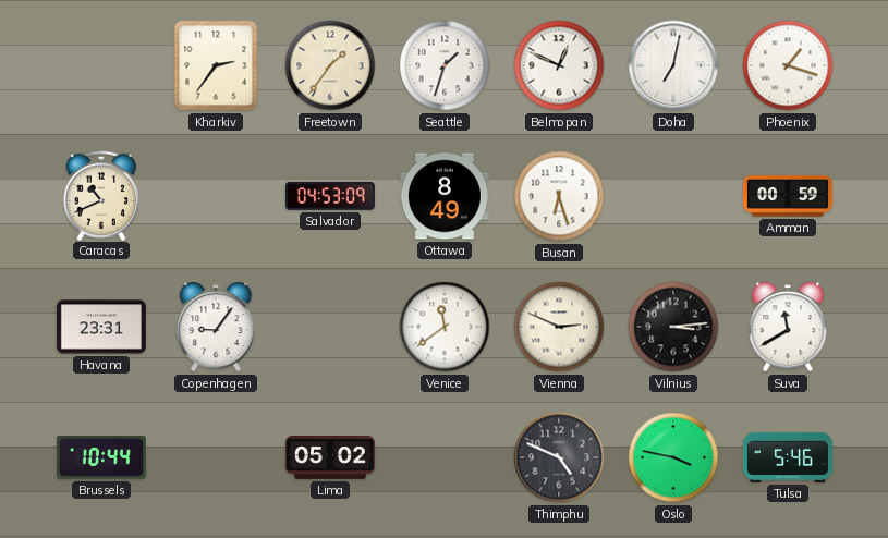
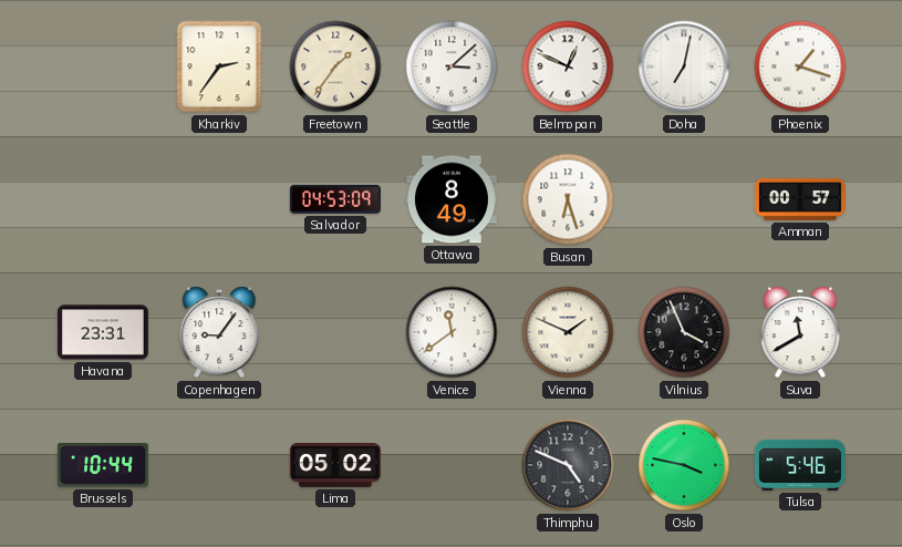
Seattle: 1:33 -> 3:08 (452, 66)
Caracas: 10:41 -> none (101, 195)
Amman: 00:59 -> 00:57 (800, 200)
Vienna: 2:49 -> 1:49 (568, 332)
Vilnius: 3:14 -> 3:56 (684, 332)
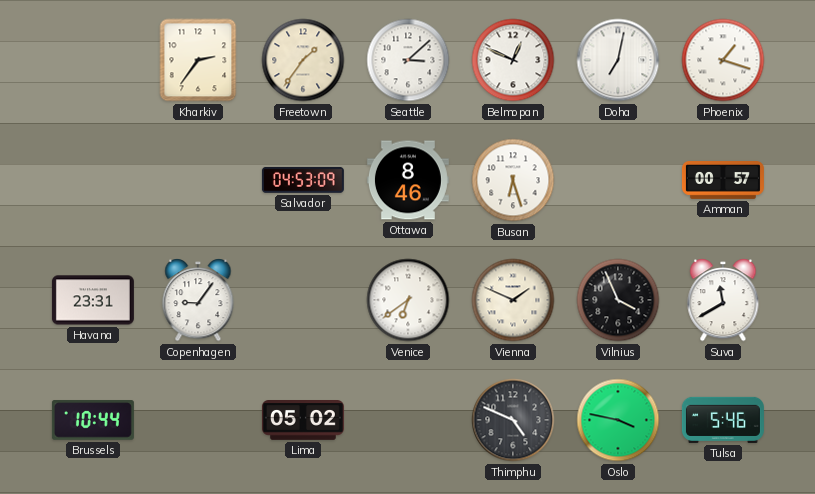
Ottawa: 8:49 -> 8:46 (408, 180)
Venice: 11:39 -> 6:39 (408, 300)
